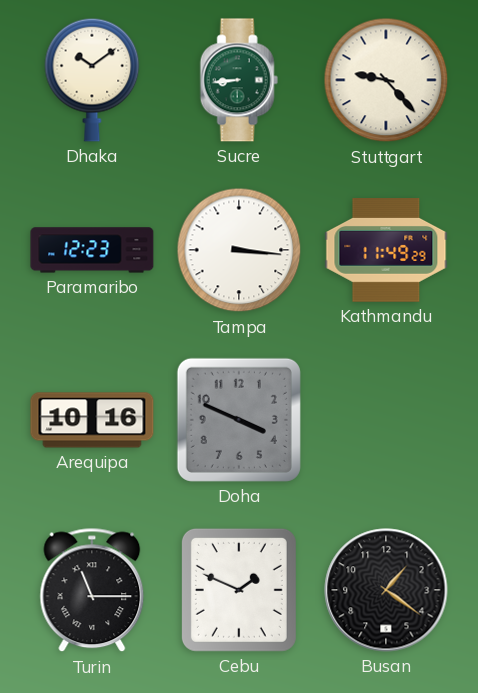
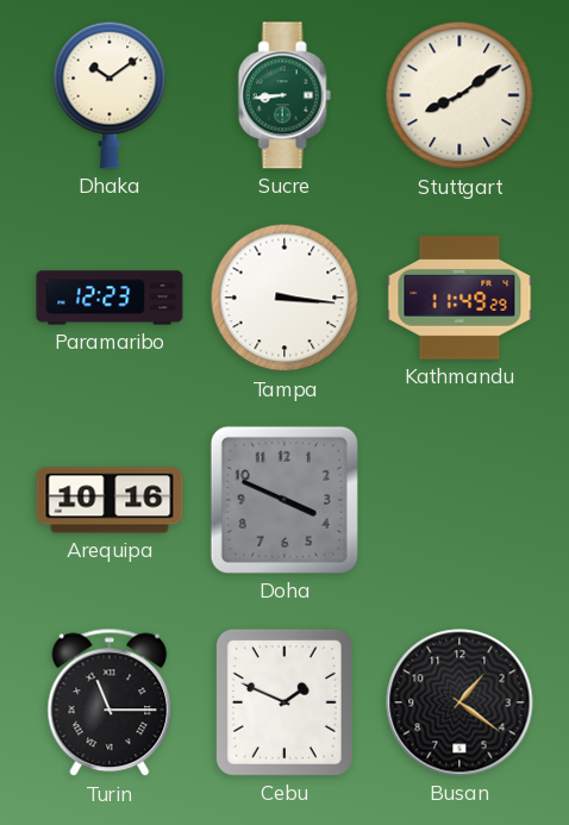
Stuttgart: 9:23 -> 8:09 (459, 95)
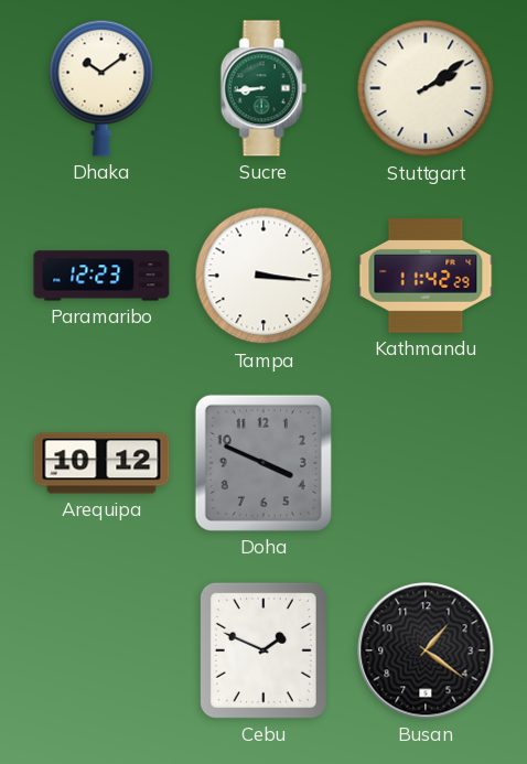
Stuttgart: 8:09 -> 2:09 (426, 88)
Kathmandu: 11:49 -> 11:42 (426, 276)
Arequipa: 10:16 -> 10:12 (101, 463)
Turin: 11:15 -> none (110, 702)
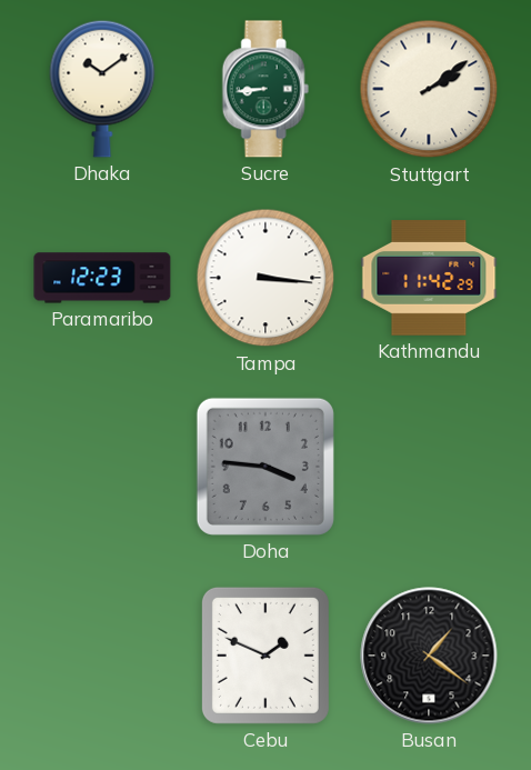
Arequipa: 10:12 -> none (101, 463)
Doha: 3:49 -> 3:46 (265, 467)
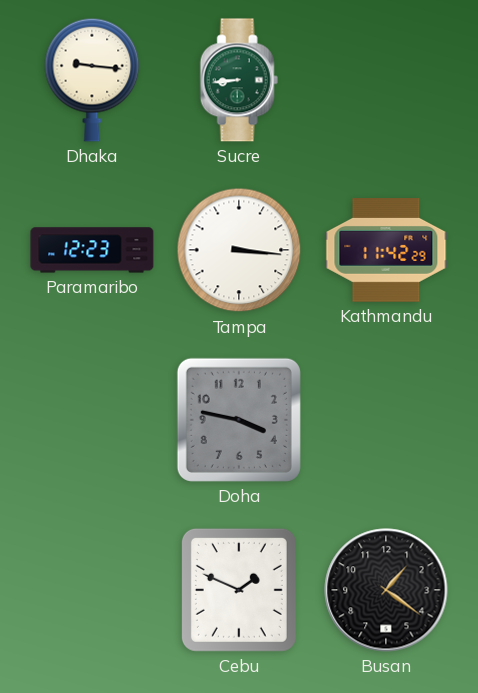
Dhaka: 10:09 -> 9:16 (92, 80)
Stuttgart: 2:09 -> none (429, 89)
Doha: 3:46 -> 3:47 (239, 420)
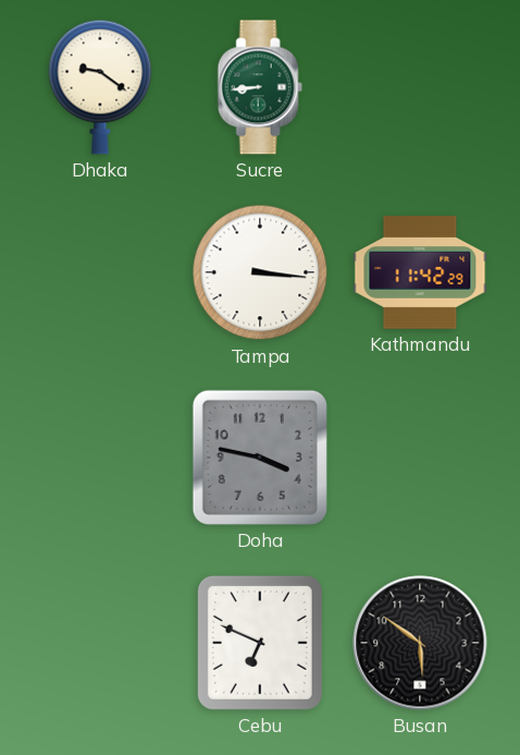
Dhaka: 9:16 -> 9:21 (100, 87)
Paramaribo: 12:23 -> none (92, 250)
Cebu: 1:49 -> 6:49 (260, 643)
Busan: 1:21 -> 5:51 (420, 643)
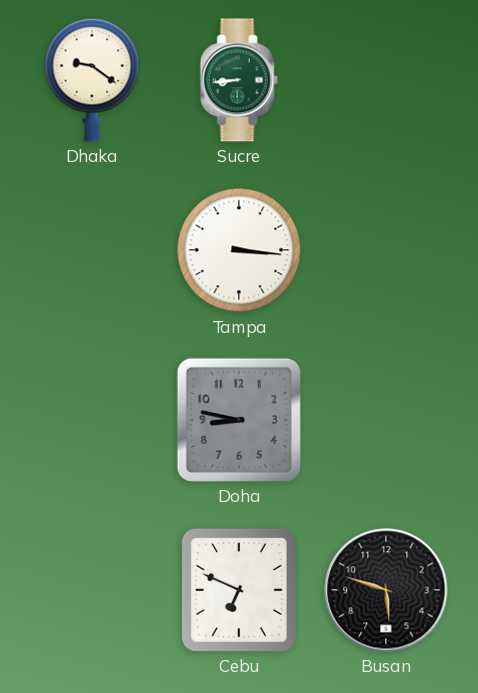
Kathmandu: 11:42 -> none (420, 272)
Doha: 3:47 -> 8:47 (239, 420)
Busan: 5:51 -> 5:48 (386, 590)
